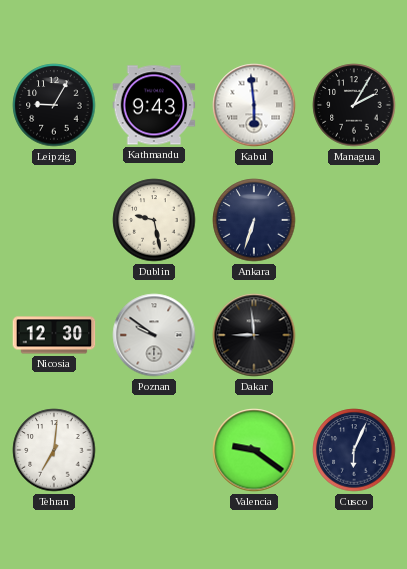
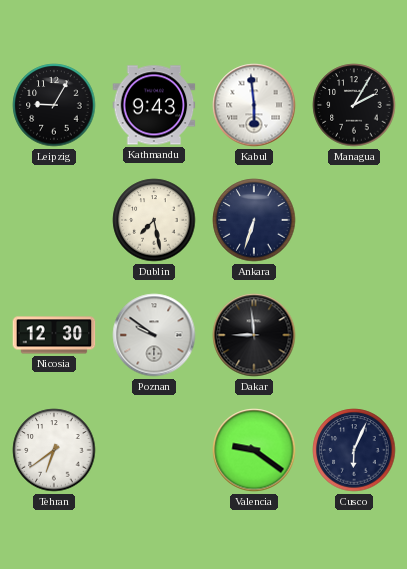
Dublin: 9:28 -> 7:28 (154, 220)
Tehran: 7:01 -> 6:39 (54, 450)
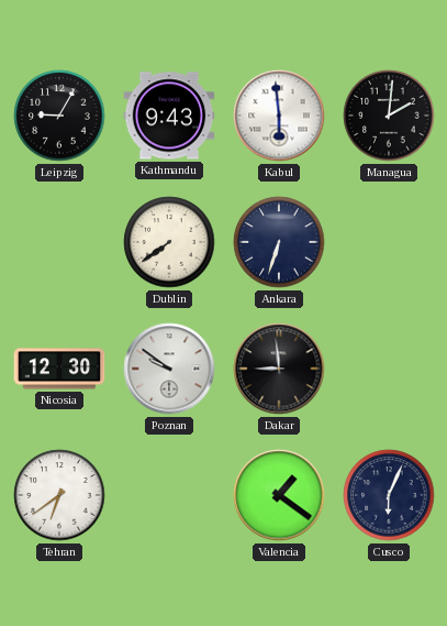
Managua: 2:05 -> 2:01 (389, 116)
Dublin: 7:28 -> 7:39 (169, 242)
Valencia: 9:21 -> 1:21 (279, 495)
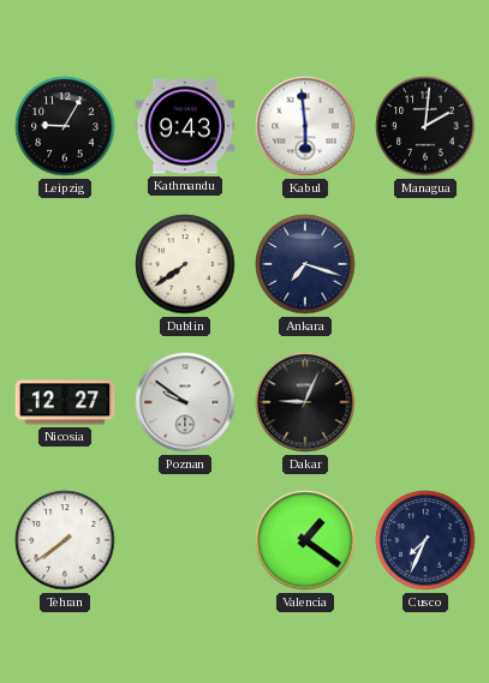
Ankara: 6:33 -> 7:18 (305, 264)
Nicosia: 12:30 -> 12:27 (65, 402)
Dakar: 8:59 -> 9:04 (305, 402)
Tehran: 6:39 -> 7:39 (65, 540)
Cusco: 6:04 -> 7:34 (425, 540)
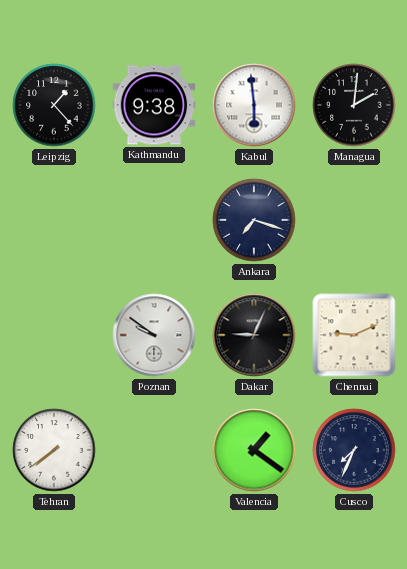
Leipzig: 9:05 -> 1:23 (54, 105)
Kathmandu: 9:43 -> 9:38 (154, 105)
Dublin: 7:39 -> none (185, 264)
Nicosia: 12:27 -> none (65, 402)
Chennai: none -> 9:11 (354, 335)
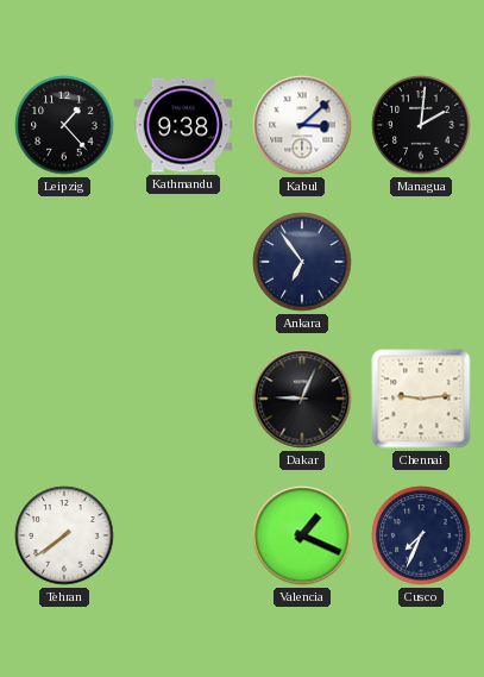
Kabul: 5:59 -> 3:08 (302, 125)
Ankara: 7:18 -> 6:54 (302, 262)
Poznan: 9:51 -> none (154, 335)
Chennai: 9:11 -> 9:14 (421, 399)
Valencia: 1:21 -> 1:19 (302, 535)
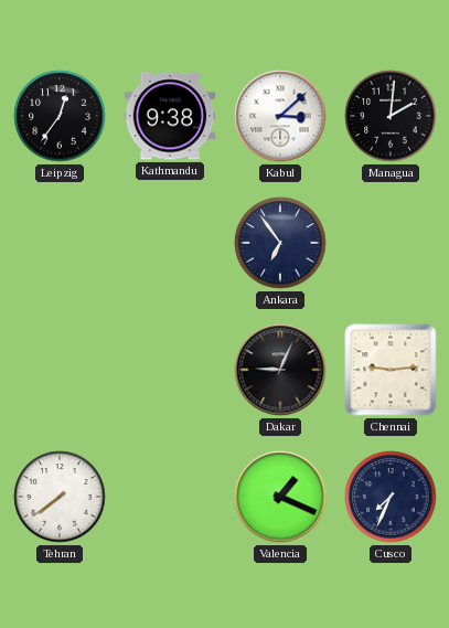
Leipzig: 1:23 -> 12:36 (60, 116)
